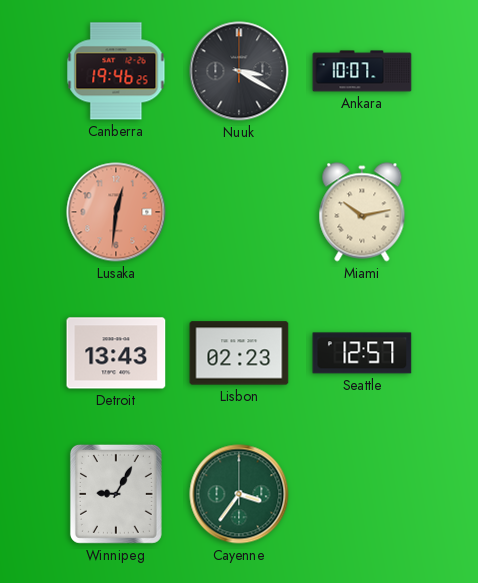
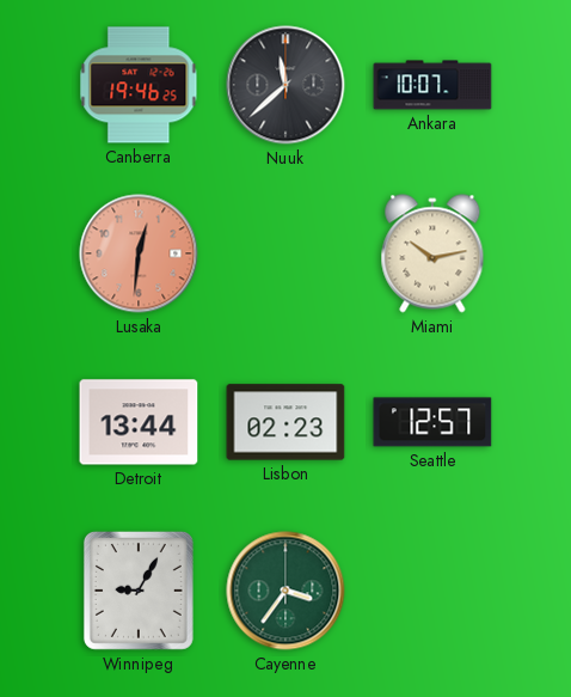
Nuuk: 3:20 -> 11:38 (285, 85)
Detroit: 13:43 -> 13:44 (139, 422)
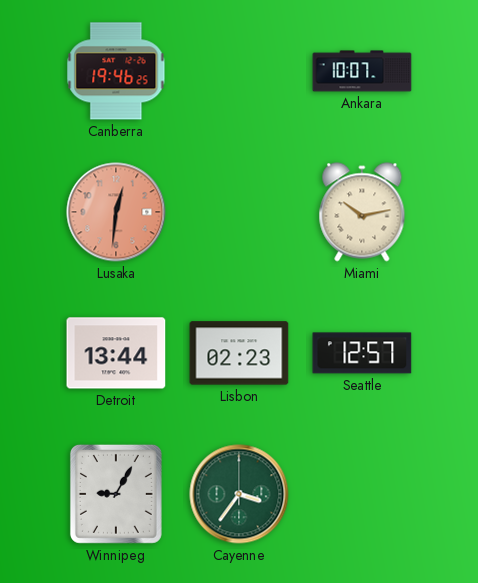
Nuuk: 11:38 -> none (285, 85)
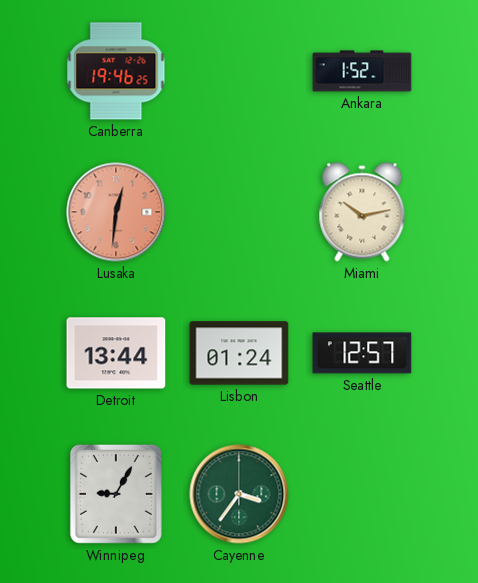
Ankara: 10:07 -> 1:52 (362, 71)
Lisbon: 02:23 -> 01:24 (239, 353)
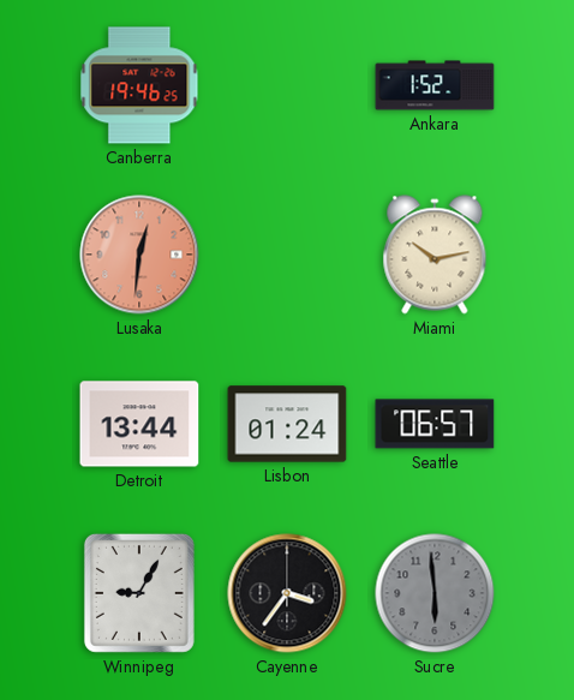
Seattle: 12:57 -> 06:57 (435, 424)
Cayenne dial: green -> black (287, 593)
Sucre: none -> 5:59 (435, 593)
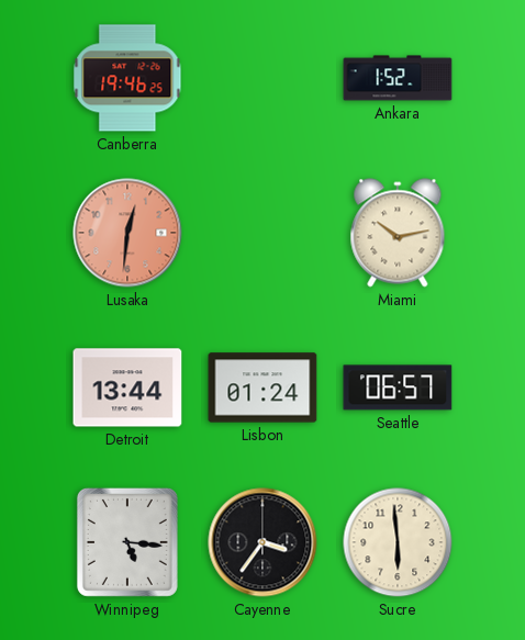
Winnipeg: 9:05 -> 5:16 (127, 542)
Sucre dial: grey -> cream (398, 542)
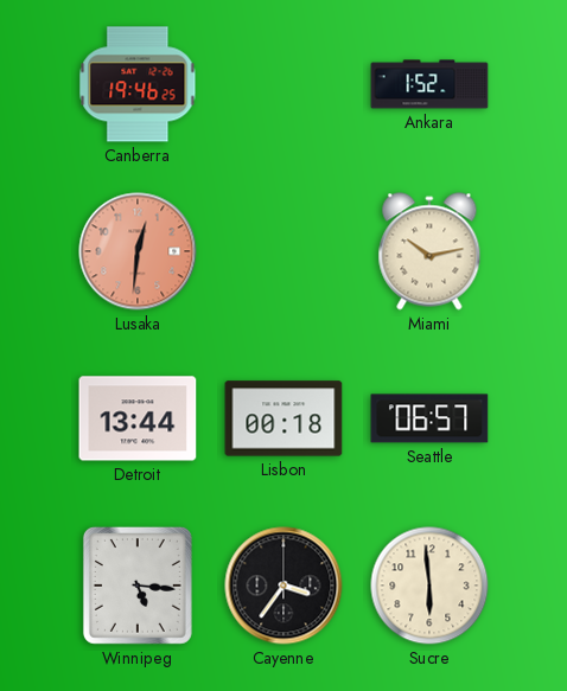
Lisbon: 01:24 -> 00:18 (283, 418)
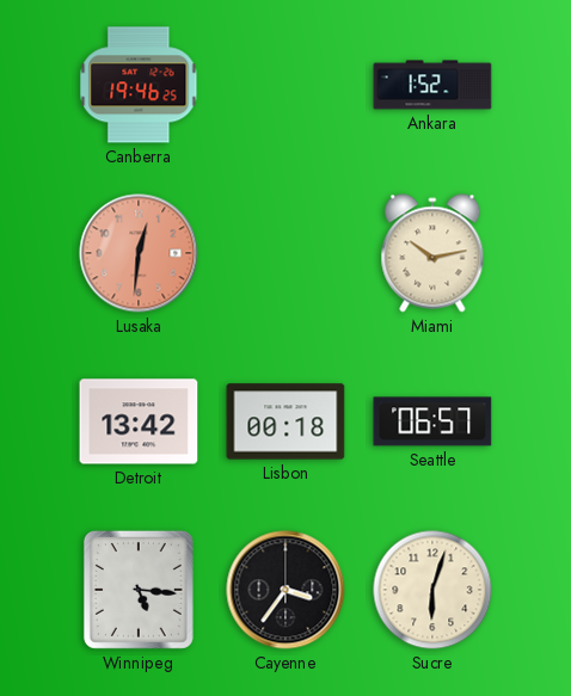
Detroit: 13:44 -> 13:42 (139, 421)
Sucre: 5:59 -> 6:03 (432, 590)
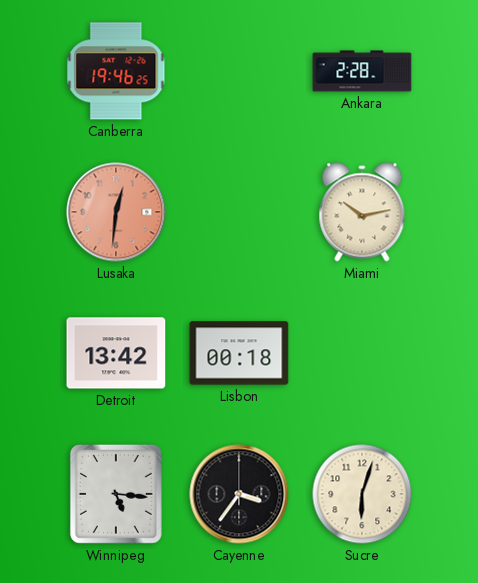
Ankara: 1:52 -> 2:28 (362, 71)
Seattle: 06:57 -> none (432, 421)
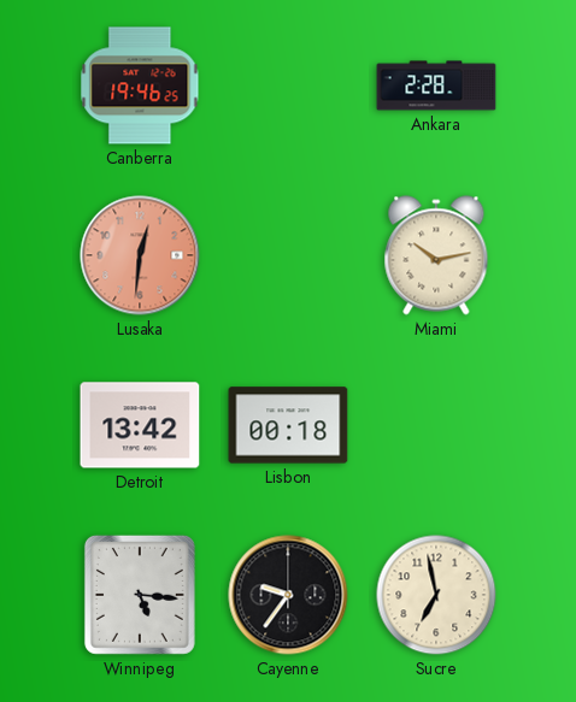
Cayenne: 3:36 -> 9:36 (288, 595)
Sucre: 6:03 -> 6:58 (436, 595)
